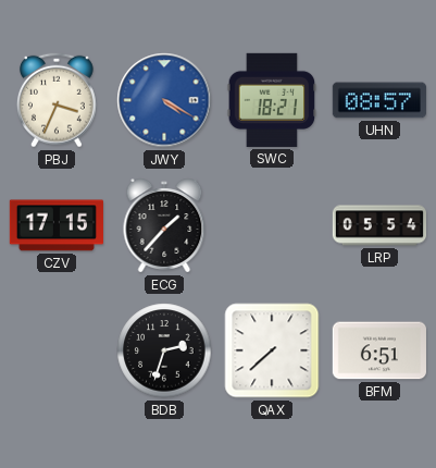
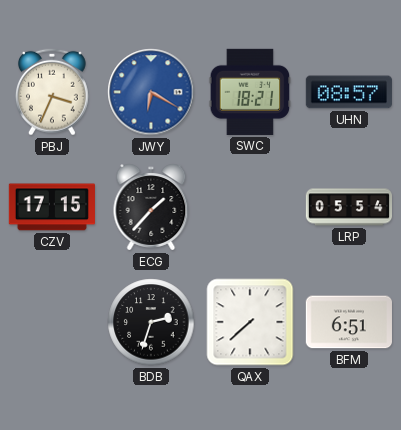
JWY: 4:20 -> 6:20 (151, 92)
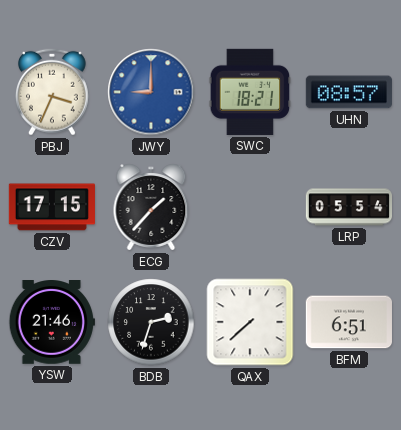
JWY: 6:20 -> 9:00 (151, 92)
YSW: none -> 21:46 (52, 323)
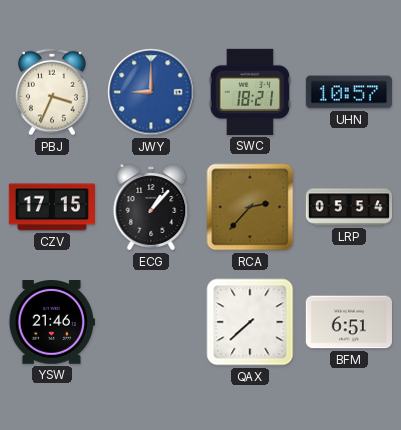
UHN: 08:57 -> 10:57 (349, 92)
ECG: 1:37 -> 1:07 (151, 207)
RCA: none -> 2:37 (250, 207)
BDB: 2:33 -> none (151, 322)
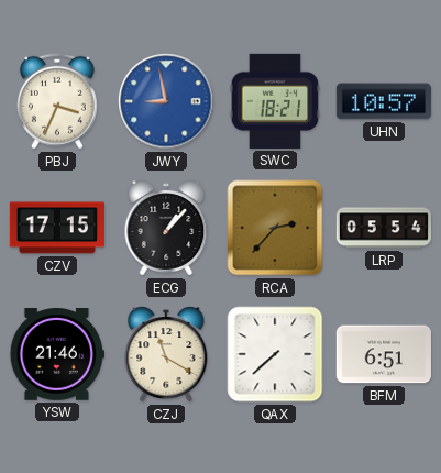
JWY: 9:00 -> 8:58 (166, 101)
CZJ: none -> 11:20 (166, 354)
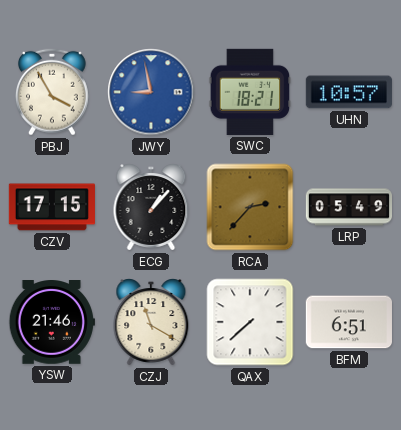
PBJ: 3:34 -> 3:55 (53, 92)
LRP: 05:54 -> 05:49 (348, 207)
